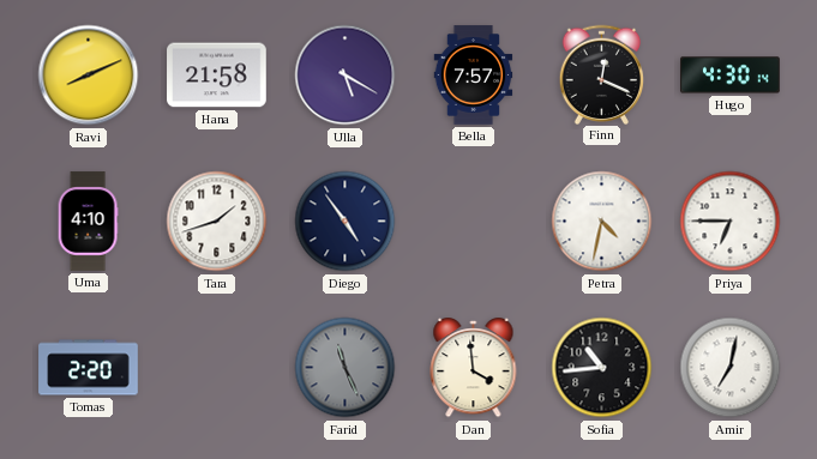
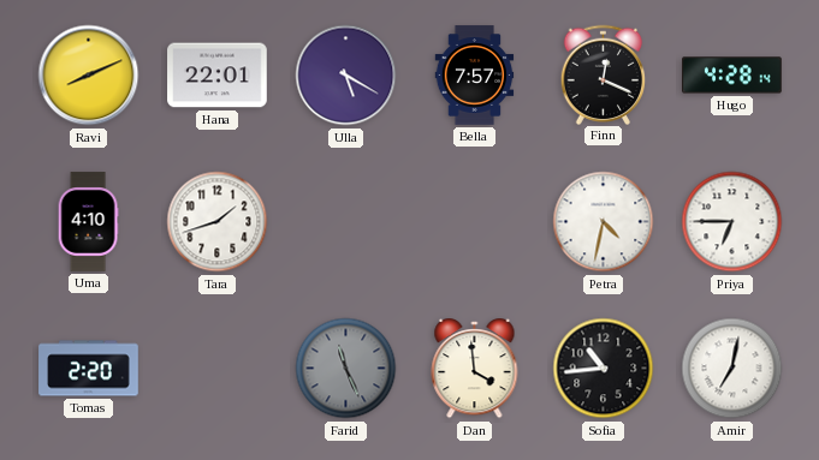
Hana: 21:58 -> 22:01 (218, 76)
Hugo: 4:30 -> 4:28 (732, 76)
Diego: 4:54 -> none (346, 222)
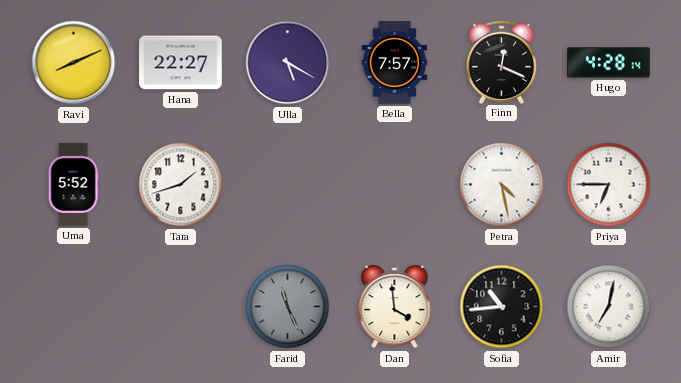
Hana: 22:01 -> 22:27 (181, 63)
Uma: 4:10 -> 5:52 (73, 185)
Petra: 4:32 -> 4:28 (502, 185)
Tomas: 2:20 -> none (89, 369)
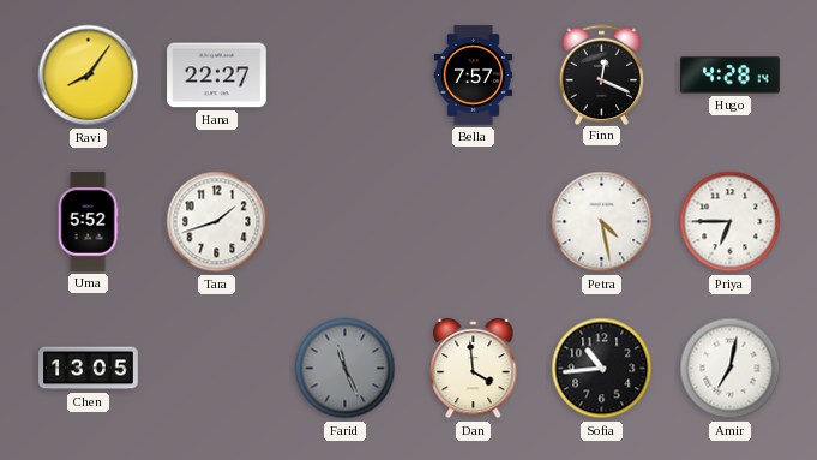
Ravi: 8:11 -> 8:06 (89, 76)
Ulla: 5:20 -> none (288, 63)
Chen: none -> 13:05 (89, 369)
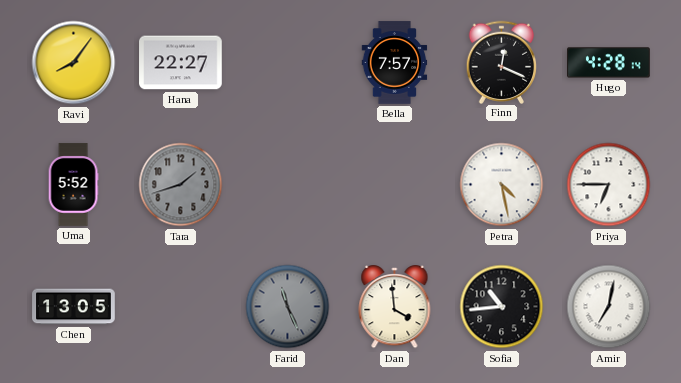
Tara dial: white -> grey (181, 185)
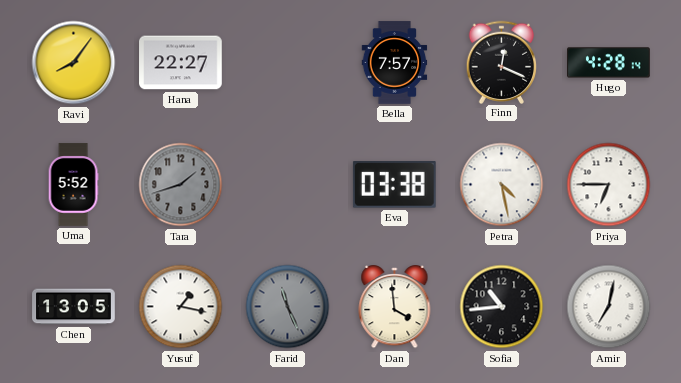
Eva: none -> 03:38 (394, 185)
Yusuf: none -> 1:17 (181, 307)
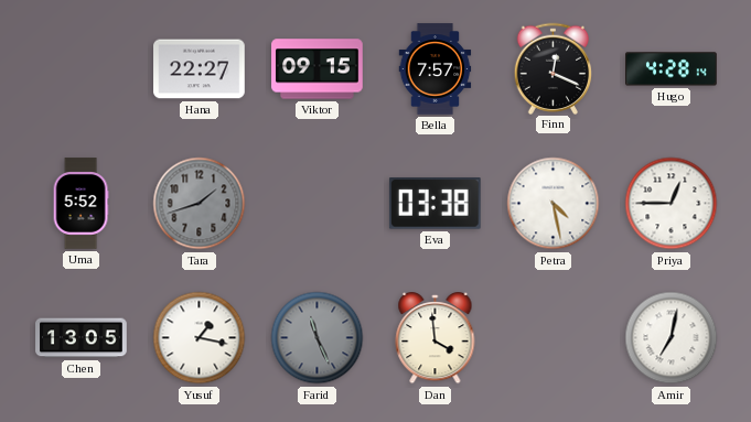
Ravi: 8:06 -> none (74, 63)
Viktor: none -> 09:15 (318, 69)
Priya: 6:45 -> 12:45 (672, 204)
Sofia: 10:44 -> none (502, 307)
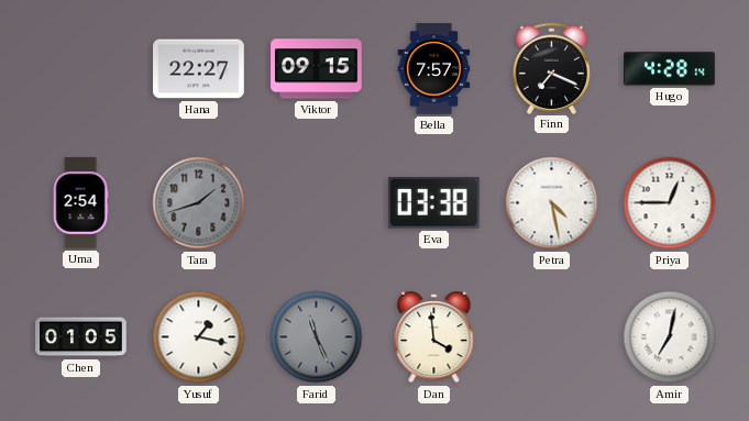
Finn: 12:19 -> 7:19 (552, 68)
Uma: 5:52 -> 2:54 (80, 203)
Chen: 13:05 -> 01:05 (81, 337)
